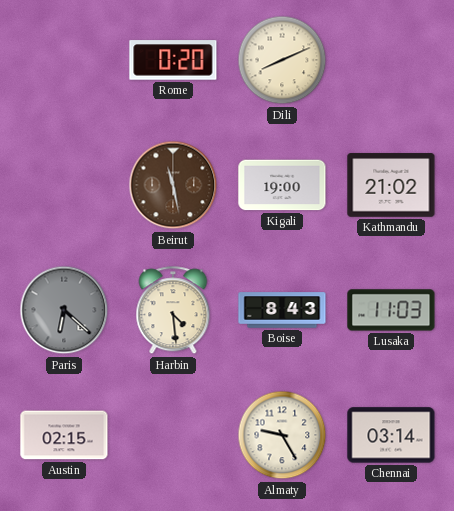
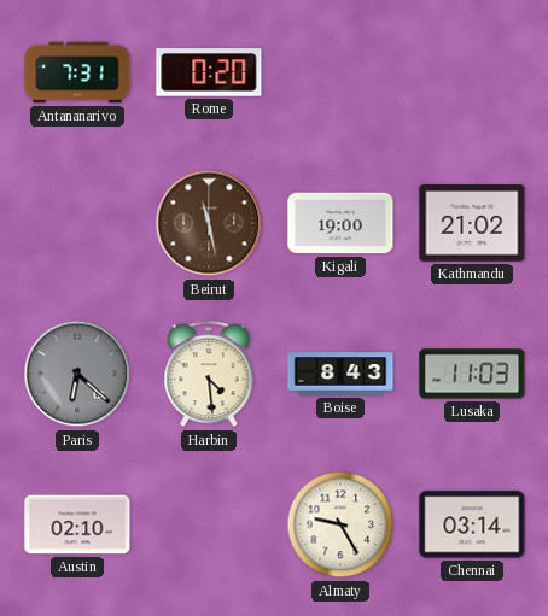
Antananarivo: none -> 7:31 (77, 72)
Dili: 8:11 -> none (282, 60)
Austin: 02:15 -> 02:10 (77, 524)
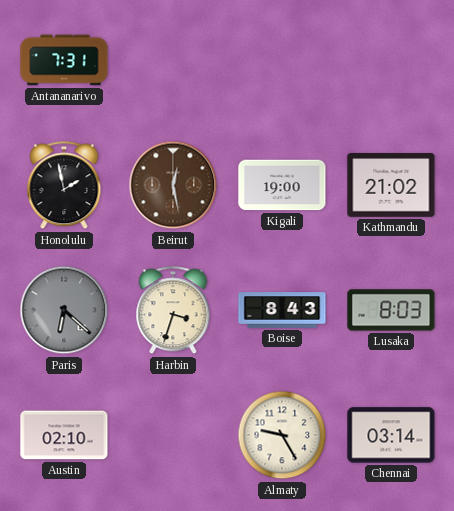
Rome: 0:20 -> none (209, 72)
Honolulu: none -> 1:58 (64, 186)
Beirut: 11:28 -> 12:28 (173, 185)
Harbin: 4:29 -> 3:33 (173, 311)
Lusaka: 11:03 -> 8:03 (391, 310)
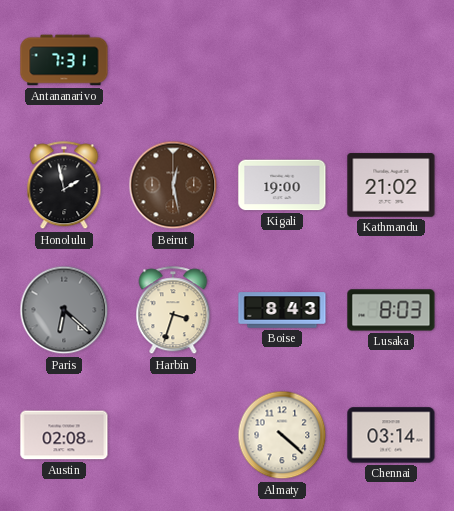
Austin: 02:10 -> 02:08 (64, 435)
Almaty: 9:25 -> 4:22 (282, 435)
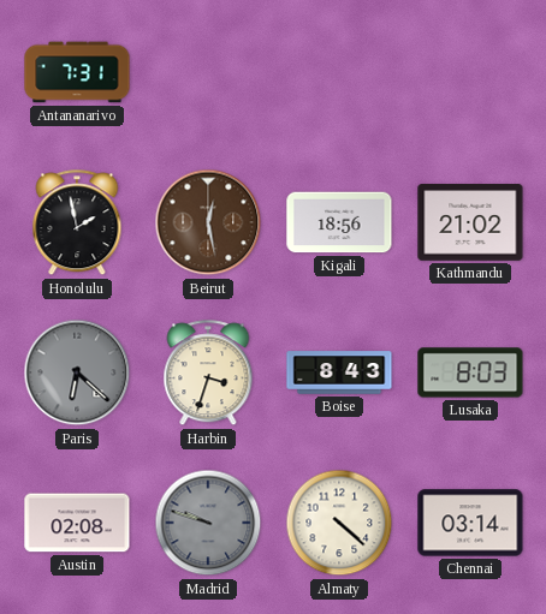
Kigali: 19:00 -> 18:56 (339, 222)
Madrid: none -> 9:48 (208, 523)
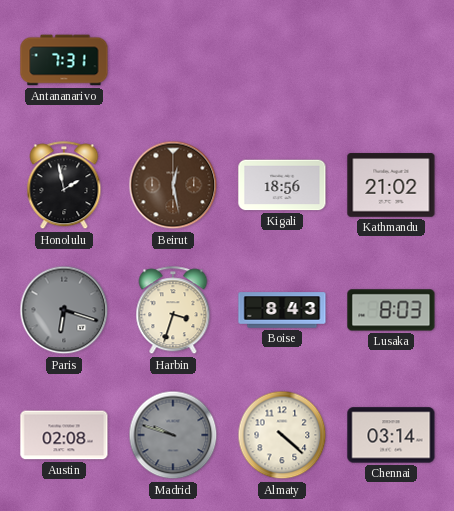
Paris: 6:22 -> 6:18 (64, 310)
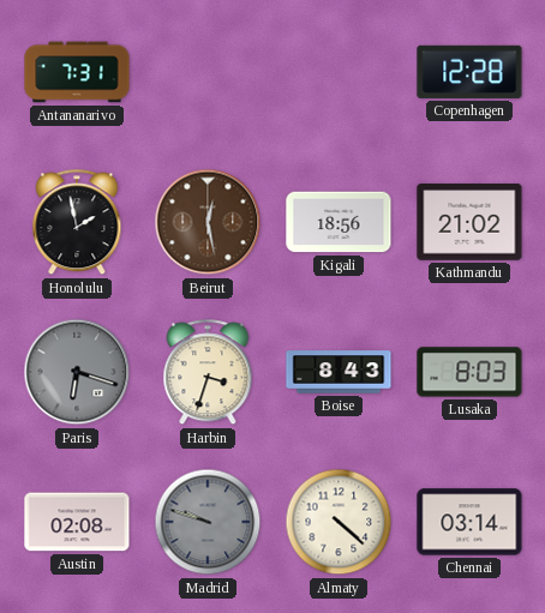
Copenhagen: none -> 12:28 (469, 72)
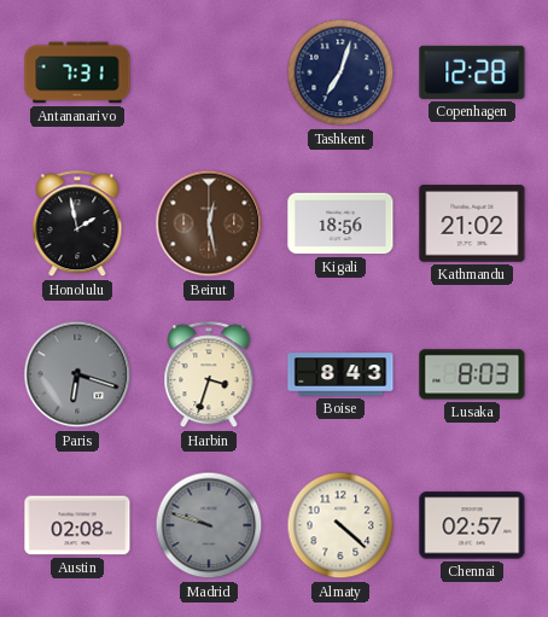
Tashkent: none -> 7:03 (340, 72)
Chennai: 03:14 -> 02:57 (472, 525)
